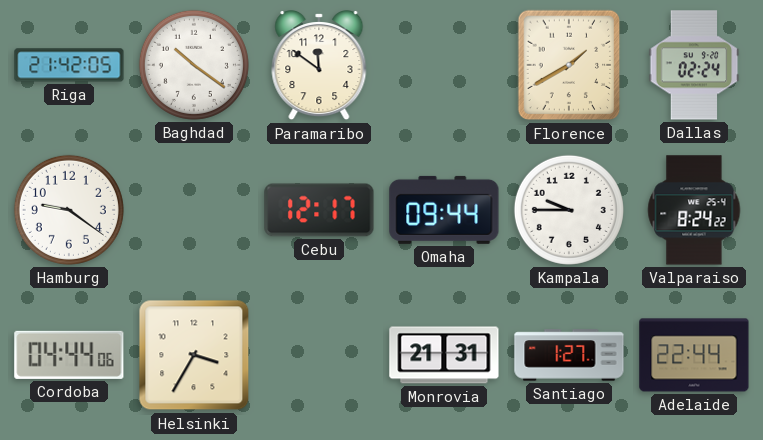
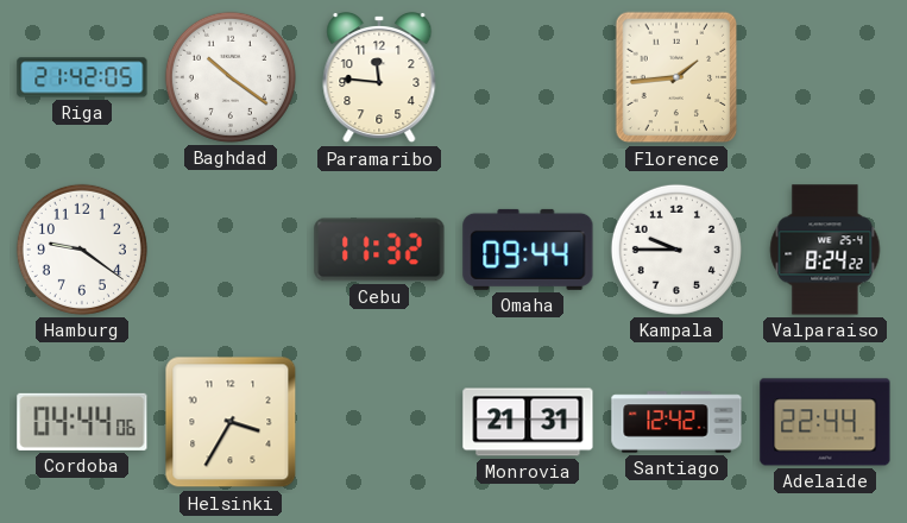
Paramaribo: 11:51 -> 11:46 (379, 78)
Florence: 1:40 -> 1:44 (676, 77)
Dallas: 02:24 -> none (694, 65)
Cebu: 12:17 -> 11:32 (379, 250)
Santiago: 1:27 -> 12:42 (676, 422)
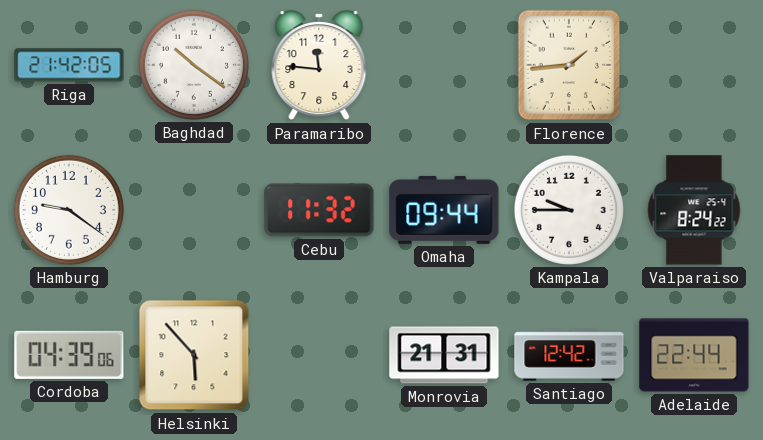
Cordoba: 04:44 -> 04:39 (69, 355)
Helsinki: 3:35 -> 5:53 (194, 355)
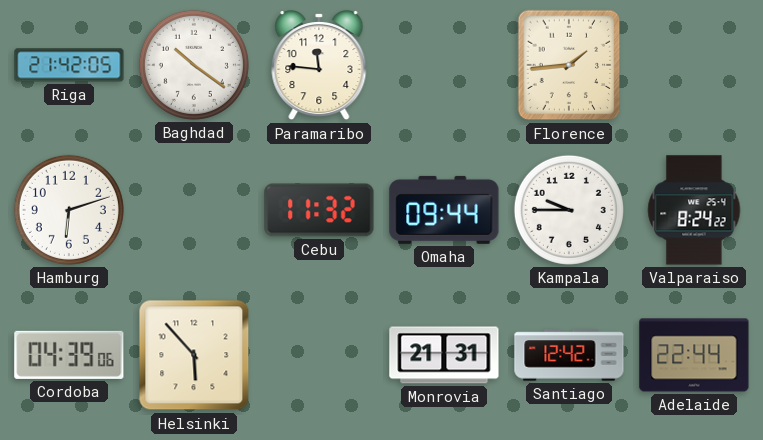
Hamburg: 9:21 -> 6:12 (69, 210)
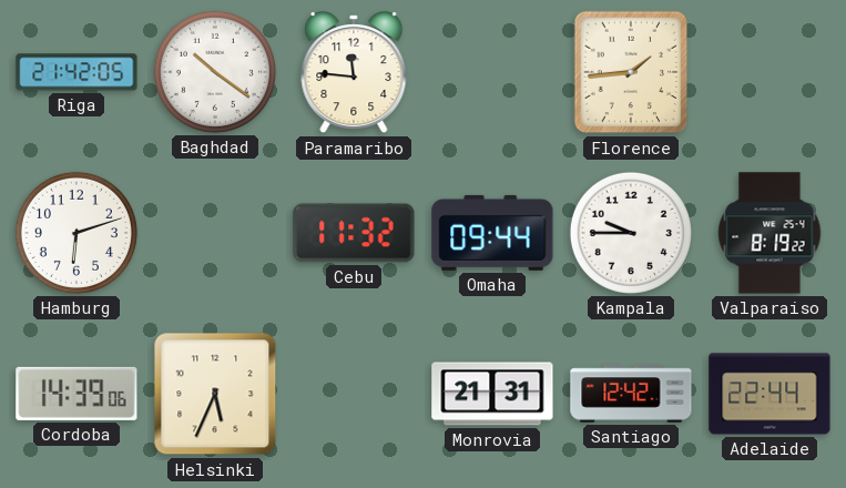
Valparaiso: 8:24 -> 8:19 (769, 233)
Cordoba: 04:39 -> 14:39 (77, 394)
Helsinki: 5:53 -> 5:34 (215, 394)
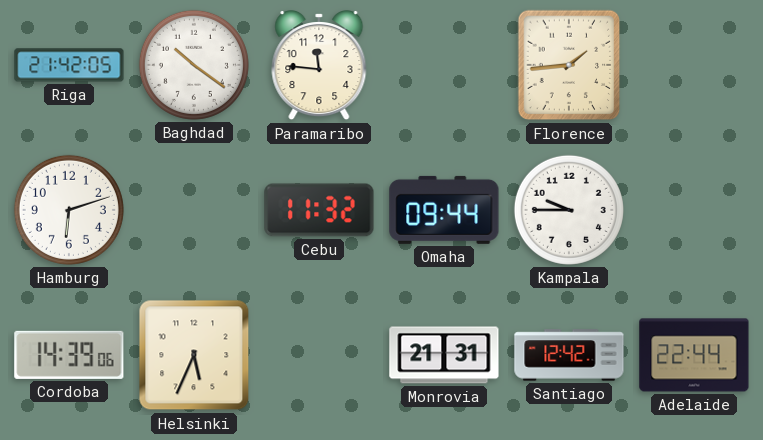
Valparaiso: 8:19 -> none (769, 233)
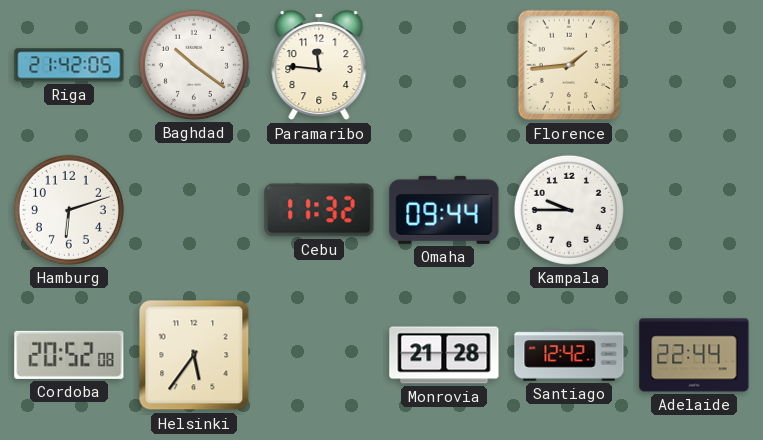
Cordoba: 14:39 -> 20:52 (69, 355)
Helsinki: 5:34 -> 5:36 (194, 355)
Monrovia: 21:31 -> 21:28 (444, 355)
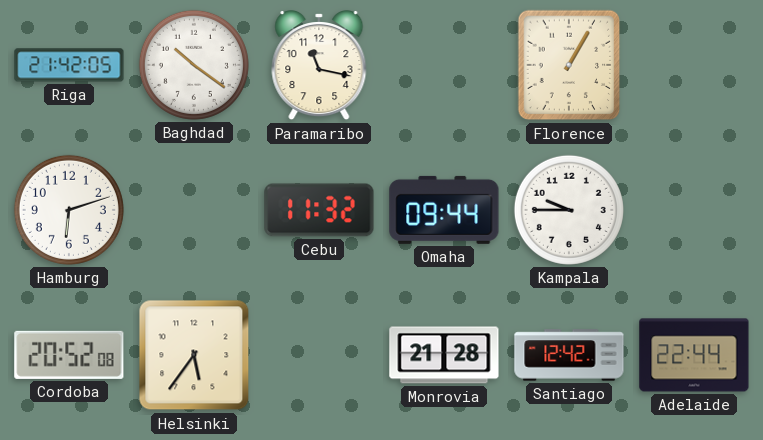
Paramaribo: 11:46 -> 11:17 (319, 66)
Florence: 1:44 -> 1:05 (569, 65)
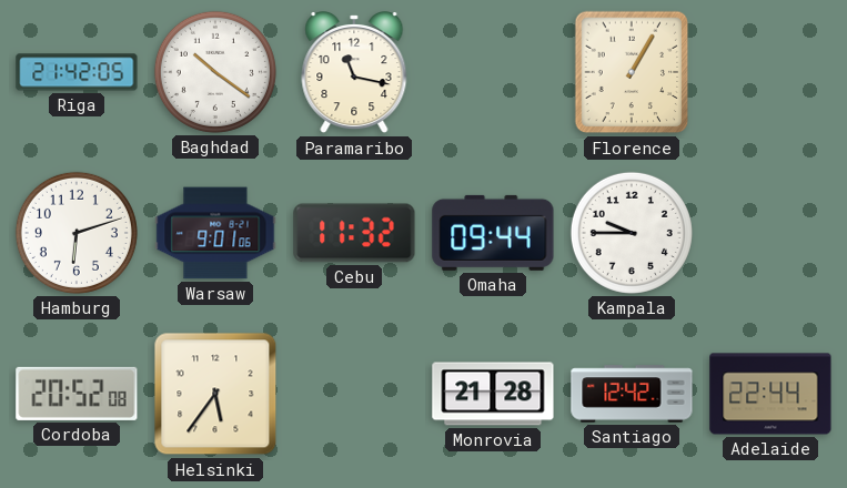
Warsaw: none -> 9:01 (215, 233)
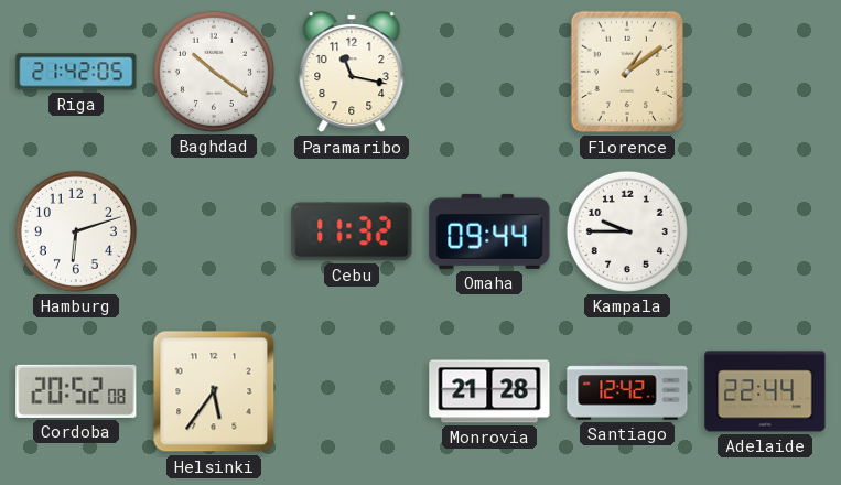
Florence: 1:05 -> 1:09 (627, 72)
Warsaw: 9:01 -> none (215, 233)
